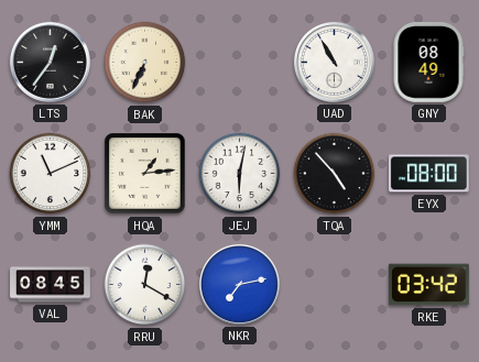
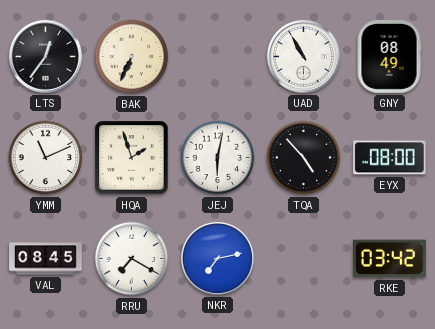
HQA: 1:14 -> 1:57 (132, 158)
RRU: 12:20 -> 7:20 (132, 259)
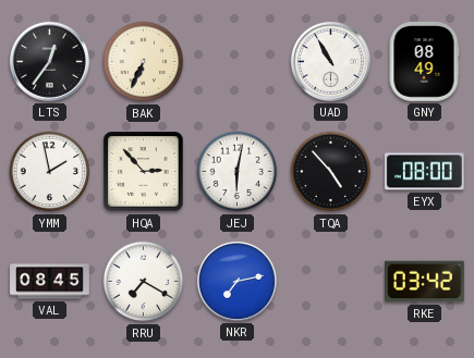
YMM: 11:11 -> 1:58 (50, 172)
HQA: 1:57 -> 2:53 (144, 172)
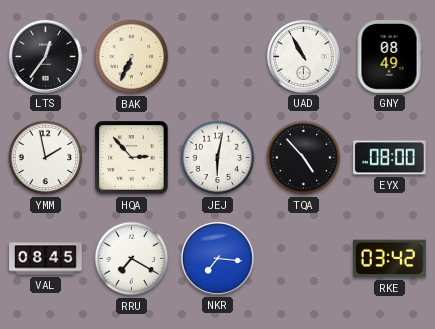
NKR: 7:13 -> 7:16 (217, 258)
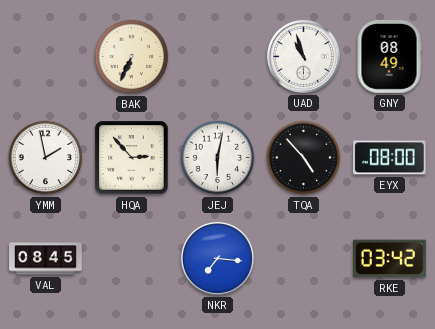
LTS: 12:36 -> none (45, 56)
UAD: 10:55 -> 10:57 (303, 56)
RRU: 7:20 -> none (132, 259)
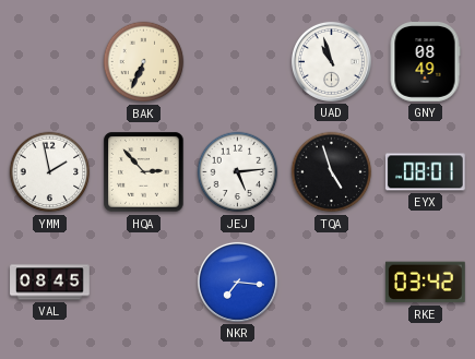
JEJ: 6:02 -> 5:14 (238, 172)
TQA: 4:53 -> 4:57 (332, 172)
EYX: 08:00 -> 08:01 (425, 172)
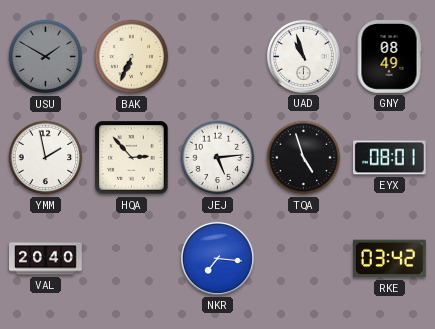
USU: none -> 1:50 (46, 57)
VAL: 08:45 -> 20:40 (46, 259)
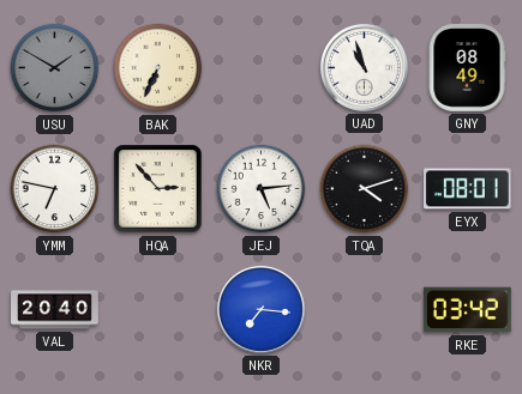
YMM: 1:58 -> 6:47 (55, 189)
TQA: 4:57 -> 4:12 (365, 189)
